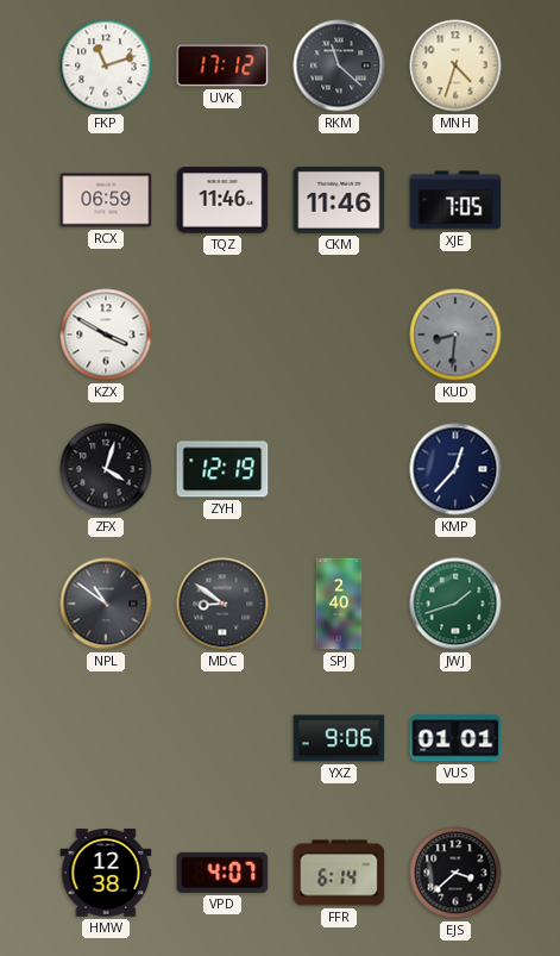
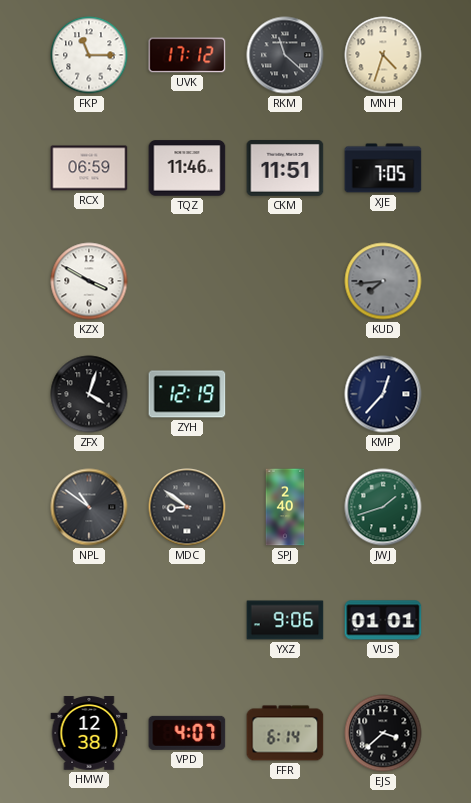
FKP: 11:12 -> 11:15 (89, 55)
CKM: 11:46 -> 11:51 (285, 168)
KUD: 8:31 -> 7:44 (383, 281)
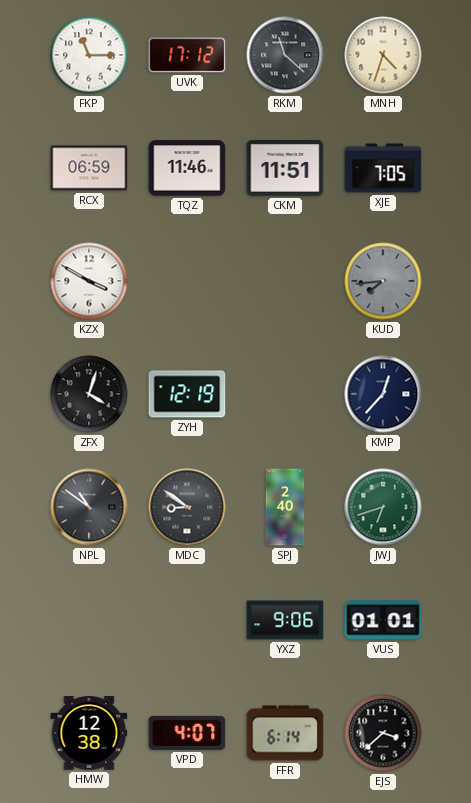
JWJ: 1:42 -> 6:42 (383, 507)
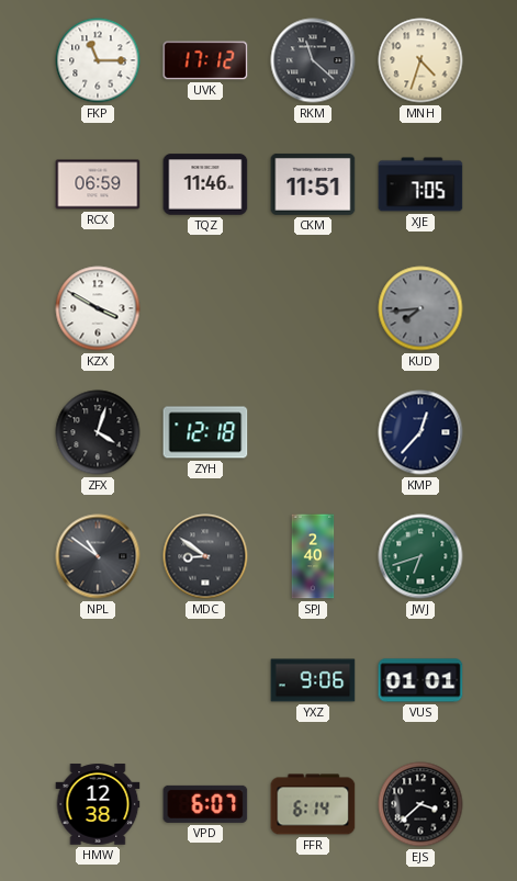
ZYH: 12:19 -> 12:18 (205, 432)
VPD: 4:07 -> 6:07 (205, 804)
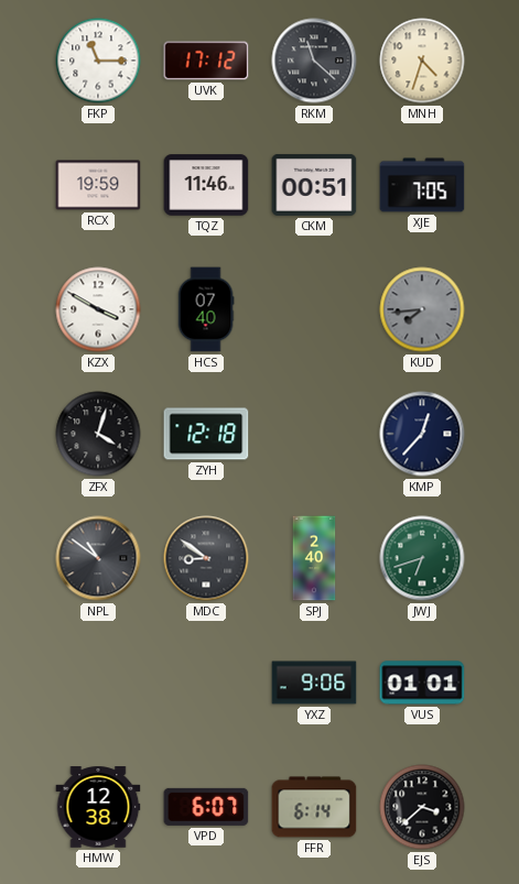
RCX: 06:59 -> 19:59 (98, 185)
CKM: 11:51 -> 00:51 (314, 185)
HCS: none -> 07:40 (206, 309)
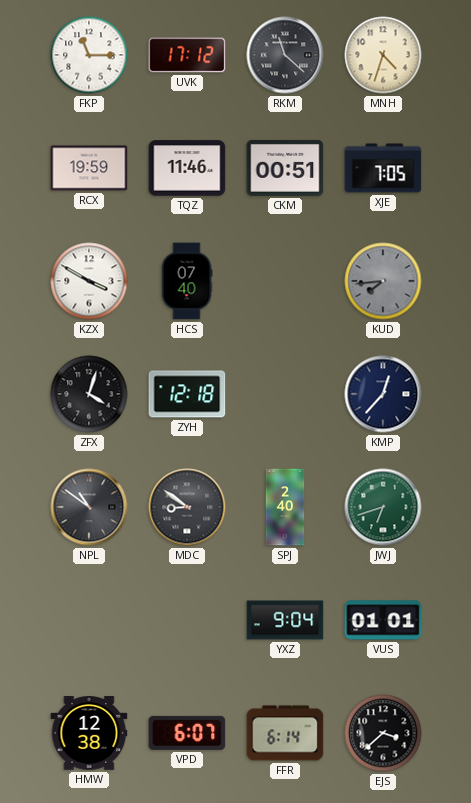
YXZ: 9:06 -> 9:04 (285, 620)
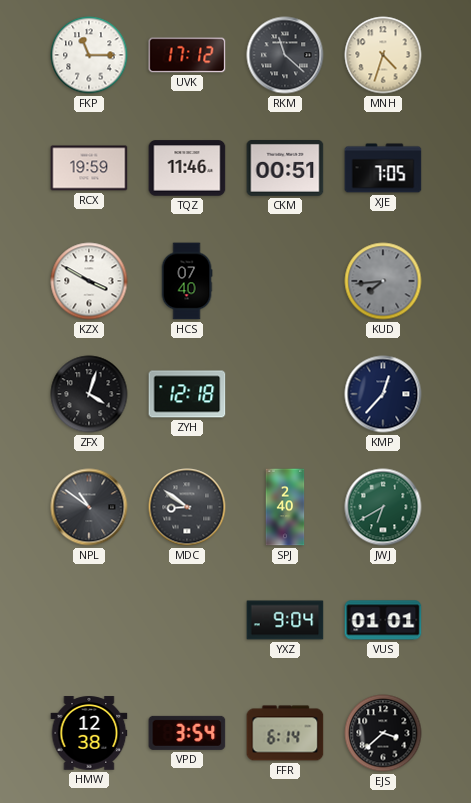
JWJ: 6:42 -> 6:40 (383, 507)
VPD: 6:07 -> 3:54 (187, 733)
